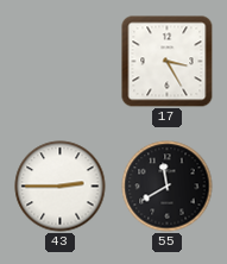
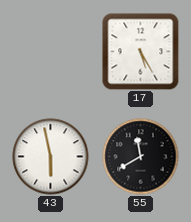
17: 3:25 -> 5:25 (141, 52)
43: 2:45 -> 5:58 (51, 157)
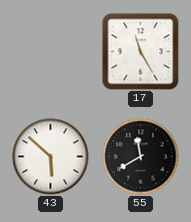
17: 5:25 -> 11:25 (141, 52)
43: 5:58 -> 5:52 (51, 157)
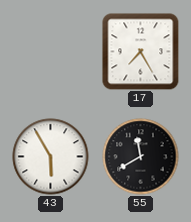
17: 11:25 -> 7:25 (141, 52)
43: 5:52 -> 5:55 (51, 157)
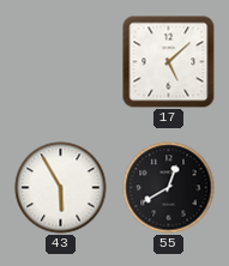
17: 7:25 -> 5:08 (169, 62)
55: 11:40 -> 12:40 (169, 188)
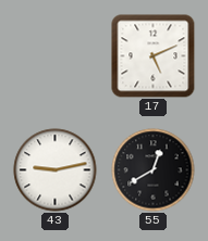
17: 5:08 -> 5:11 (154, 56)
43: 5:55 -> 9:13 (56, 170)
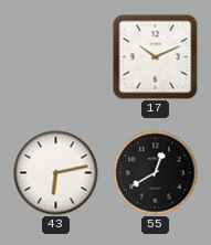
17: 5:11 -> 10:11 (156, 57)
43: 9:13 -> 6:13 (56, 173)
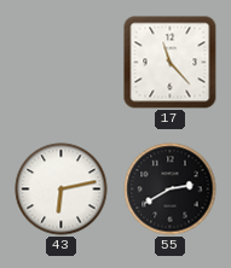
17: 10:11 -> 11:23 (171, 63)
55: 12:40 -> 2:40 (171, 190)
